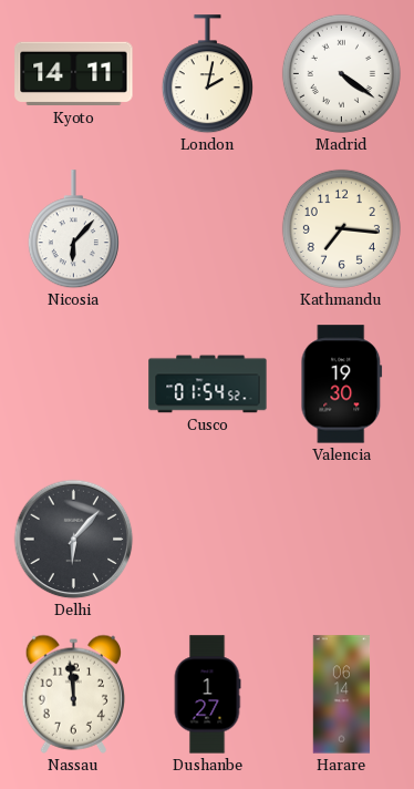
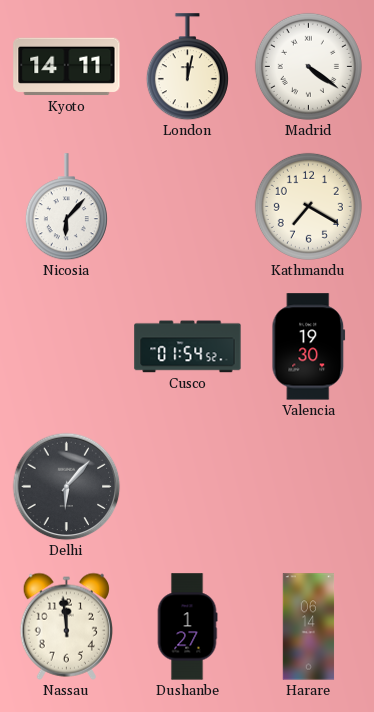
London: 2:02 -> 12:02 (187, 67)
Kathmandu: 7:16 -> 7:20 (308, 206)
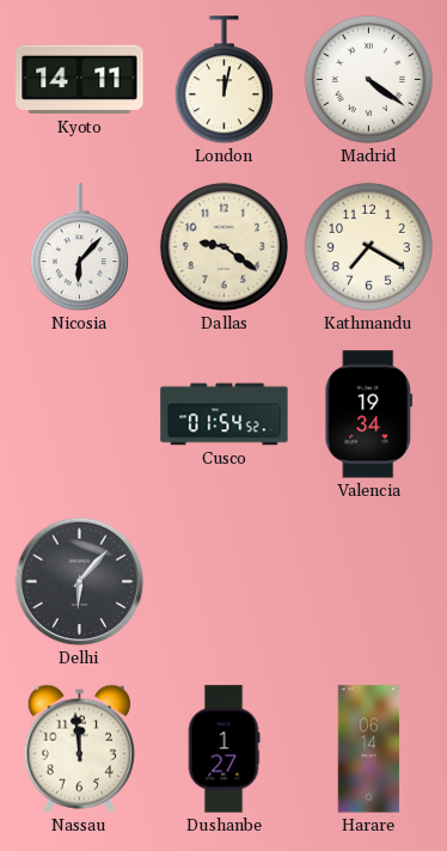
Dallas: none -> 9:21 (223, 246)
Valencia: 19:30 -> 19:34 (369, 415)
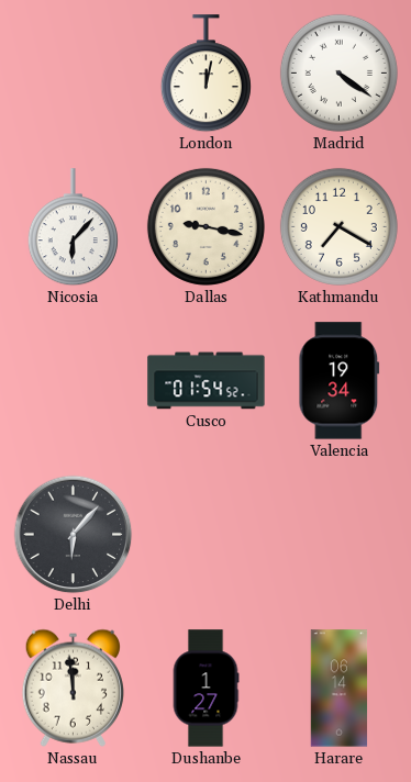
Kyoto: 14:11 -> none (80, 80)
Dallas: 9:21 -> 9:17 (205, 226)
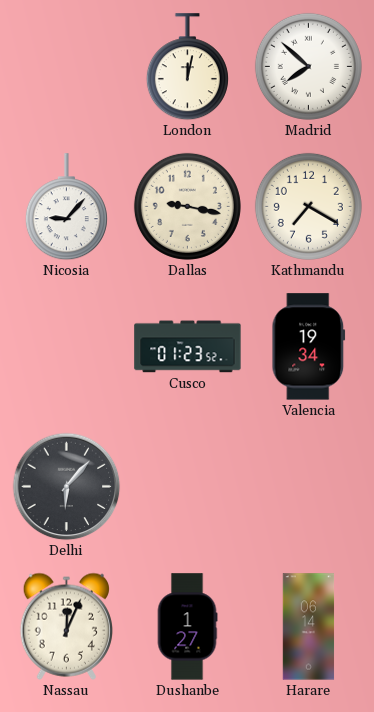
Madrid: 4:21 -> 7:52 (308, 66)
Nicosia: 6:07 -> 9:07 (66, 207)
Cusco: 01:54 -> 01:23 (188, 347)
Nassau: 11:59 -> 12:04 (66, 626)
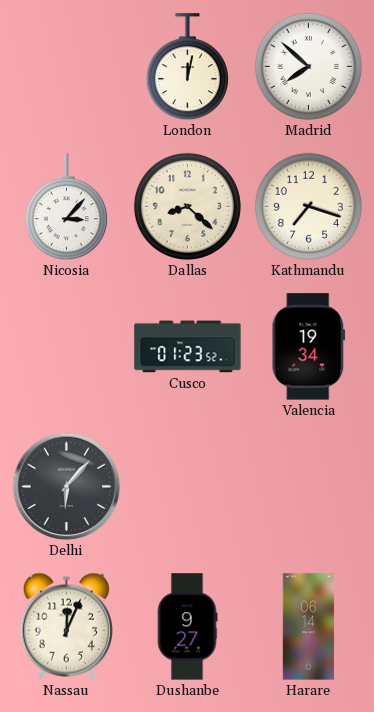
Nicosia: 9:07 -> 3:07 (66, 207)
Dallas: 9:17 -> 8:22 (187, 206)
Kathmandu: 7:20 -> 7:18 (308, 206)
Dushanbe: 1:27 -> 9:27 (187, 627)
